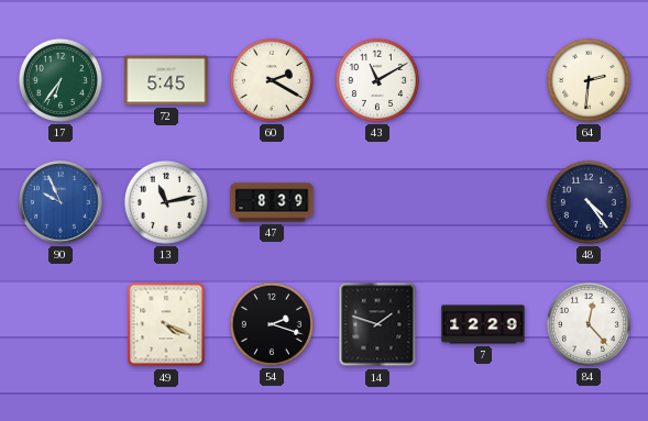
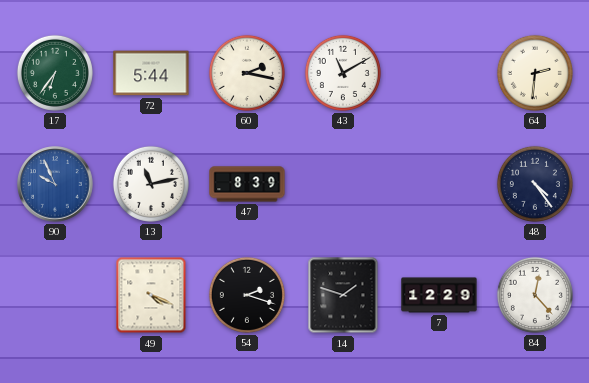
72: 5:45 -> 5:44 (151, 73)
60: 2:20 -> 2:17 (247, 73)
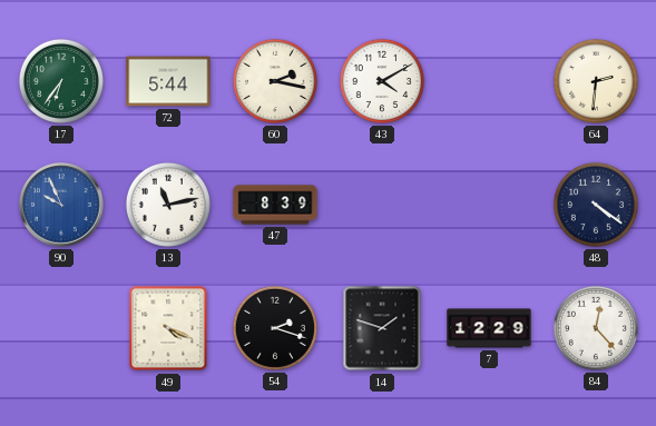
43: 11:10 -> 4:10 (382, 81)
48: 4:24 -> 4:21 (596, 205)
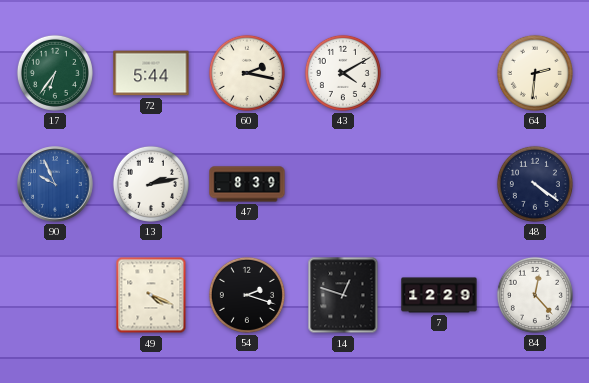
13: 11:13 -> 2:13 (151, 184)
14: 1:48 -> 12:48 (343, 295)
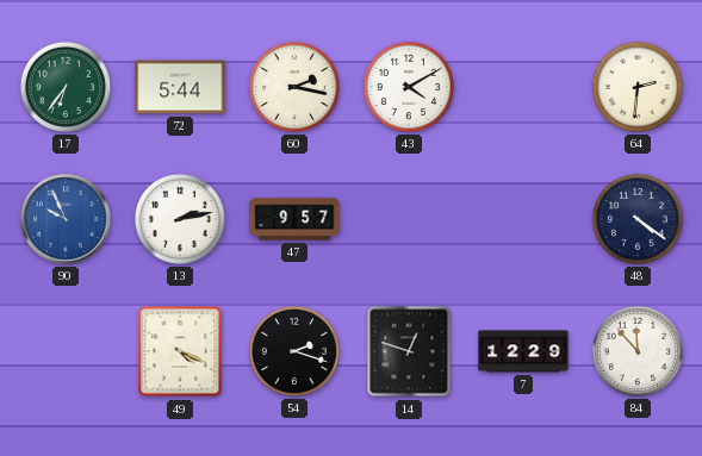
47: 8:39 -> 9:57 (294, 219)
84: 12:23 -> 11:53 (638, 351)
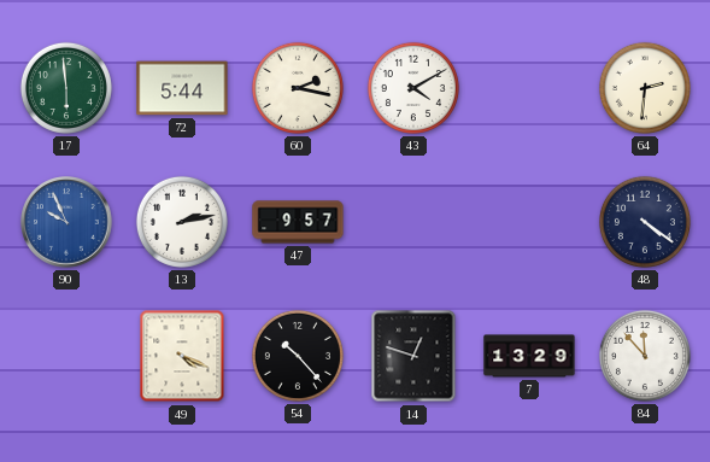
17: 6:36 -> 5:59 (66, 88)
54: 2:18 -> 10:23 (298, 356)
7: 12:29 -> 13:29 (529, 356)
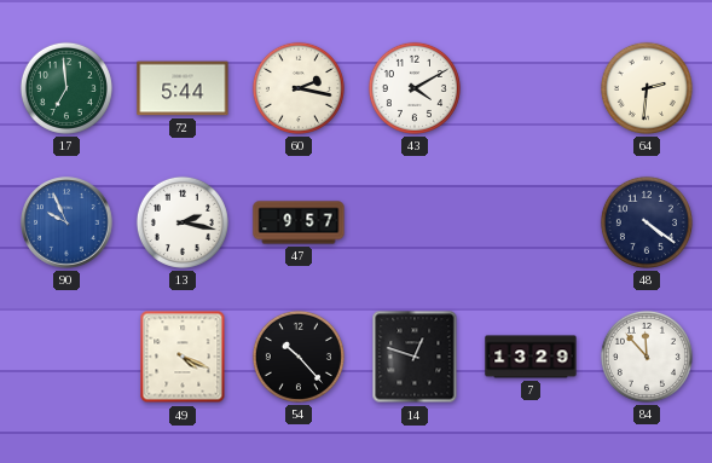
17: 5:59 -> 6:59 (66, 88)
13: 2:13 -> 2:17 (183, 222)
